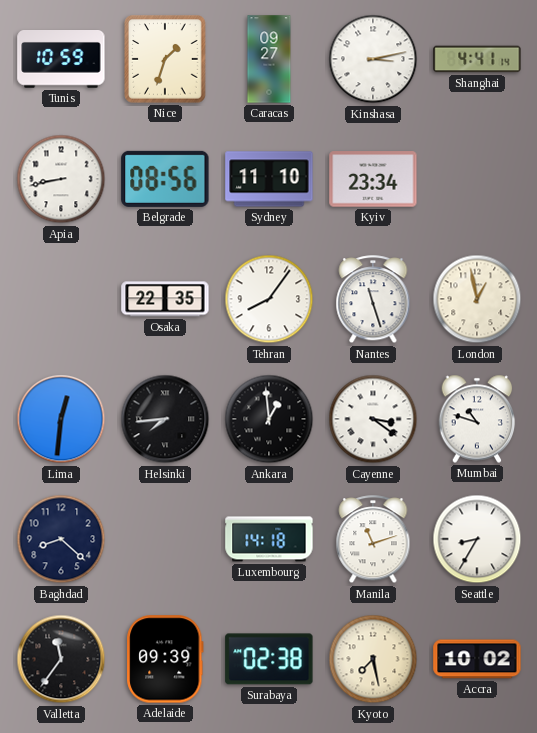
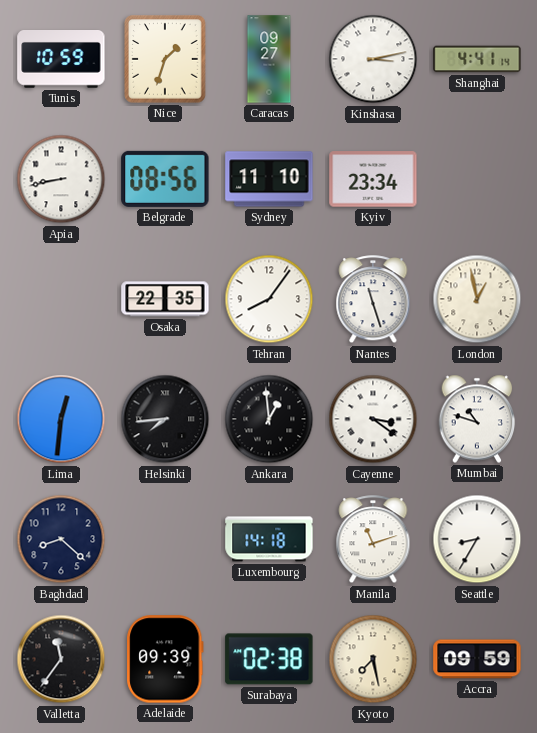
Accra: 10:02 -> 09:59 (477, 659)
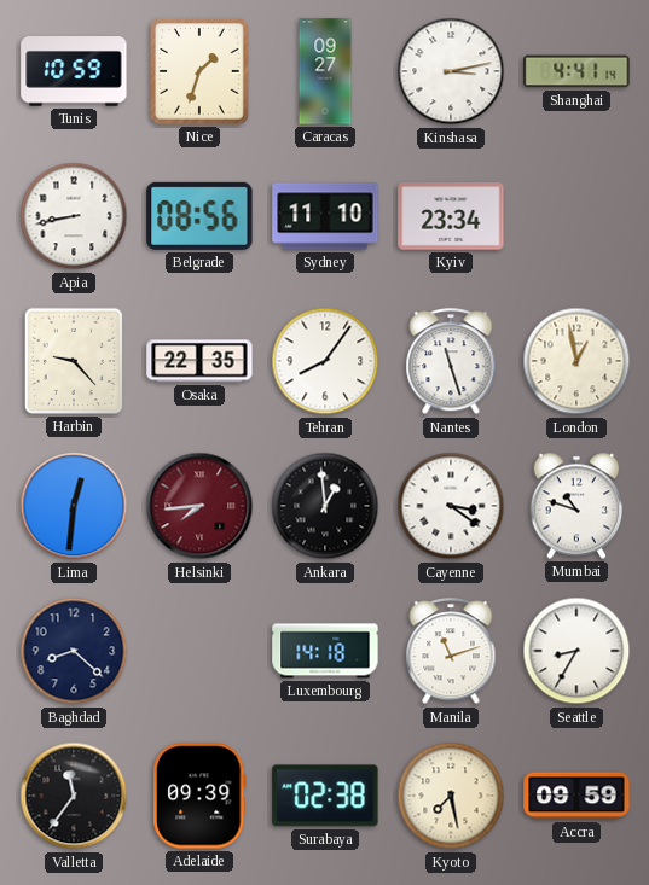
Harbin: none -> 9:23 (74, 361)
Helsinki dial: black -> burgundy (199, 506)
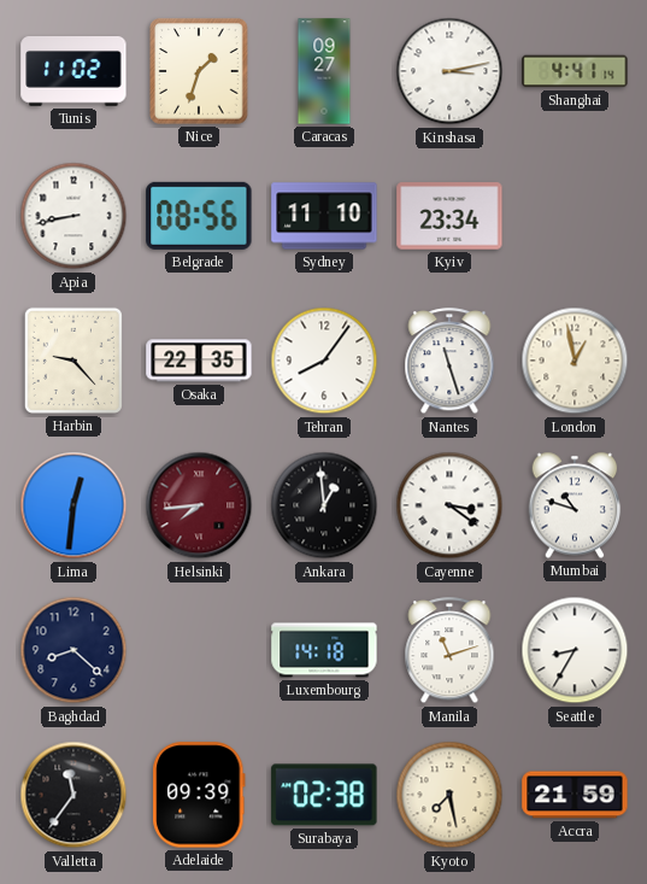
Tunis: 10:59 -> 11:02 (73, 72)
Accra: 09:59 -> 21:59 (575, 795)
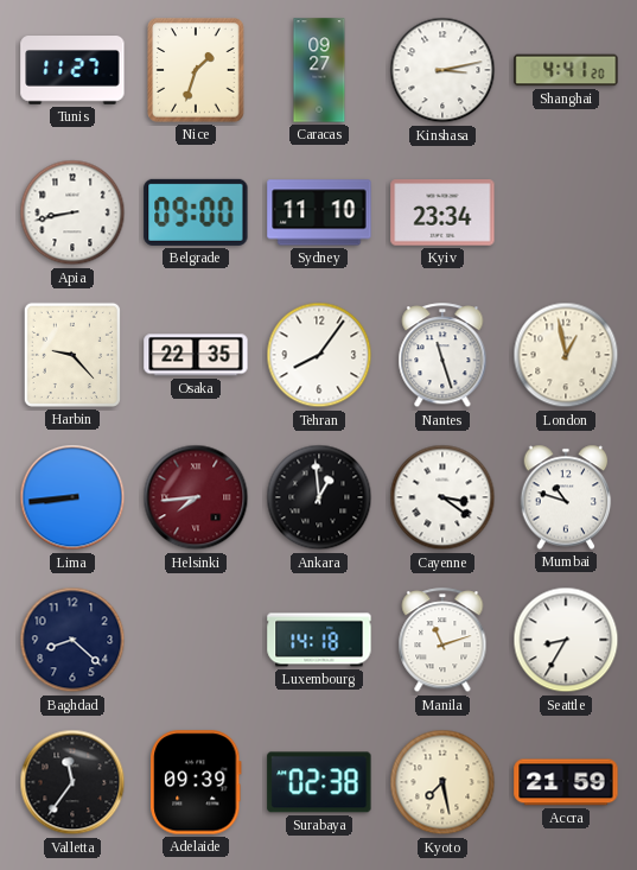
Tunis: 11:02 -> 11:27 (72, 71)
Shanghai: 4:41:14 -> 4:41:20 (566, 70)
Belgrade: 08:56 -> 09:00 (196, 212)
Lima: 12:31 -> 8:44 (72, 497)
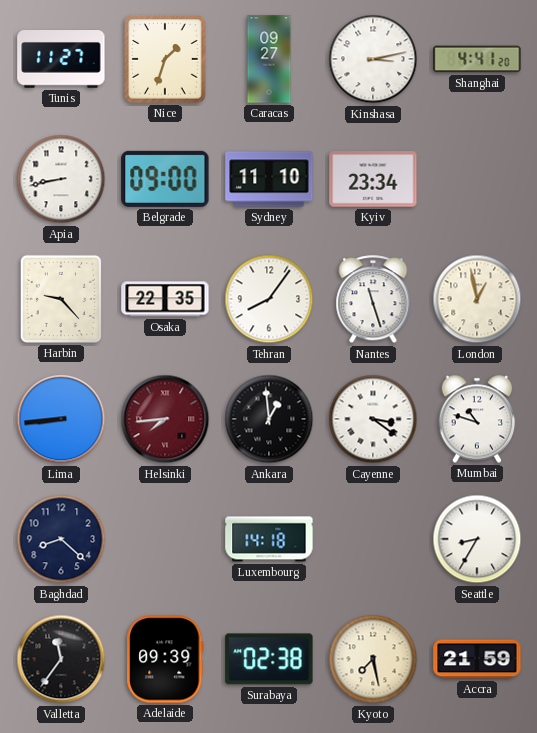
Manila: 11:12 -> none (442, 641)
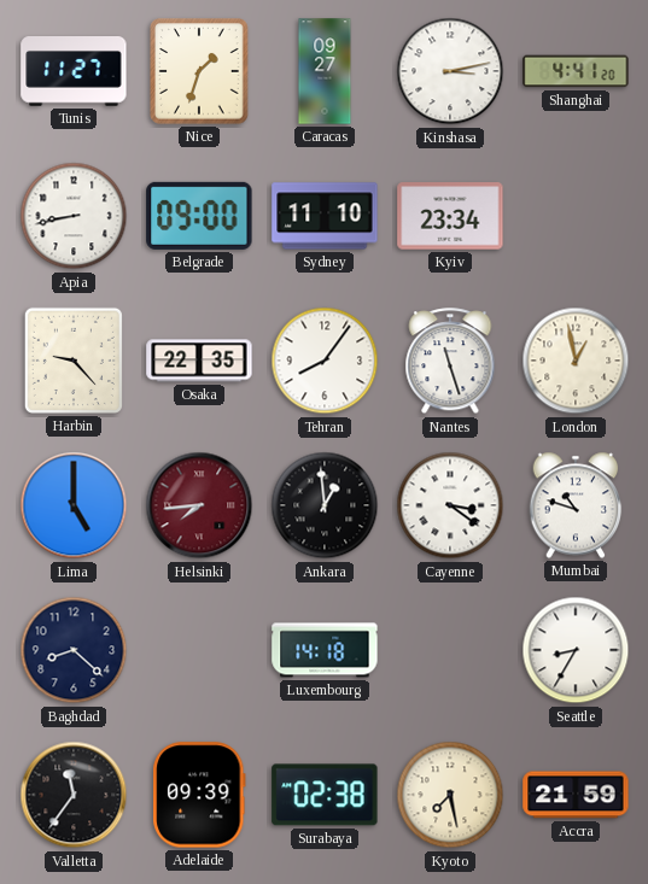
Lima: 8:44 -> 5:00 (74, 505)
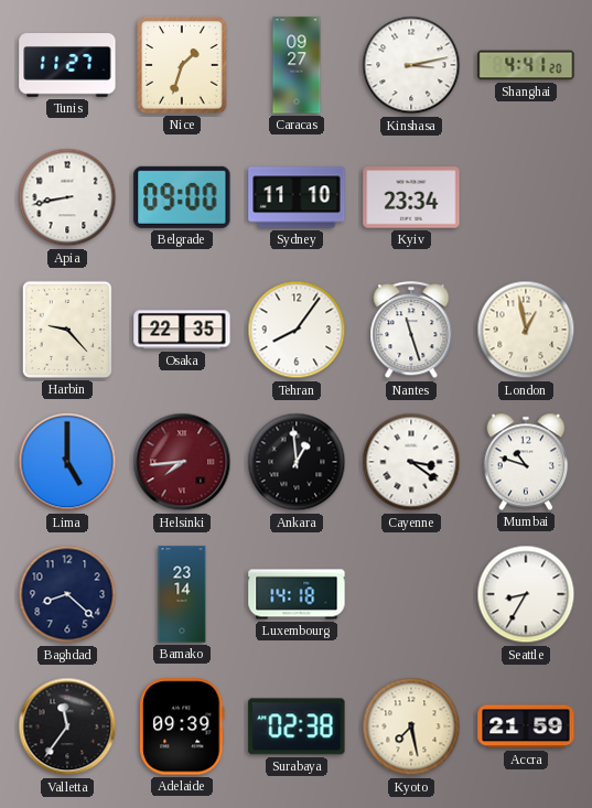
Bamako: none -> 23:14 (182, 594)
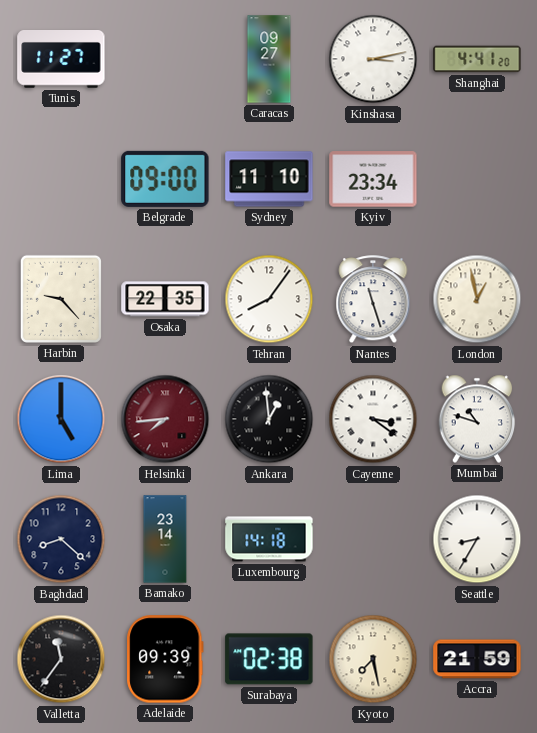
Nice: 1:33 -> none (182, 65)
Apia: 8:43 -> none (67, 197)
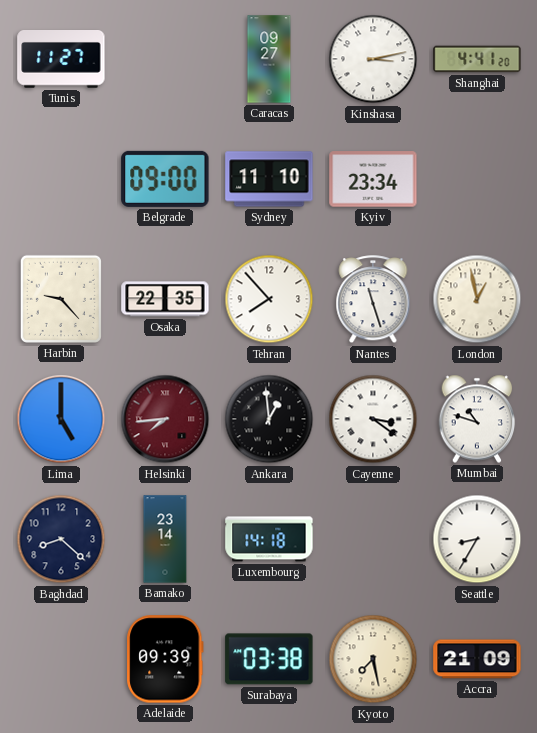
Tehran: 8:06 -> 7:53 (269, 299)
Valletta: 11:36 -> none (61, 659)
Surabaya: 02:38 -> 03:38 (269, 659)
Accra: 21:59 -> 21:09 (477, 659)
